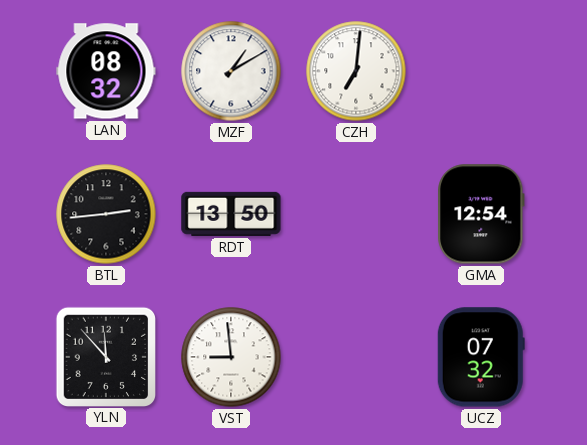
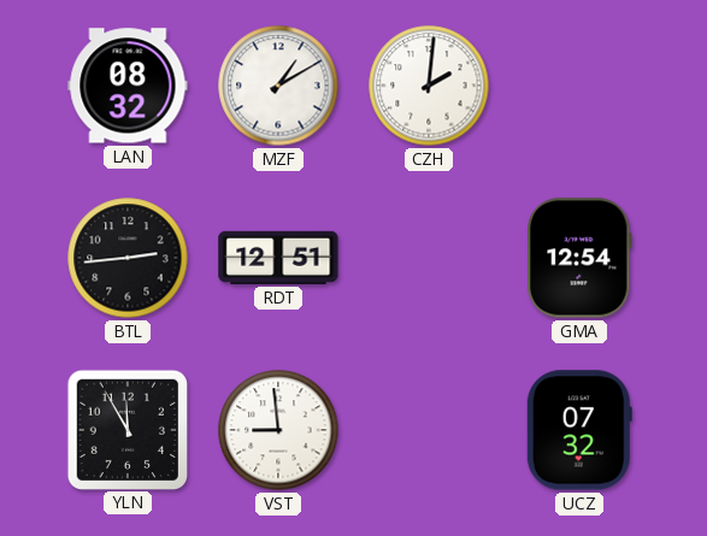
CZH: 7:01 -> 2:01 (429, 86)
RDT: 13:50 -> 12:51 (278, 258)
YLN: 11:53 -> 11:55 (126, 429)
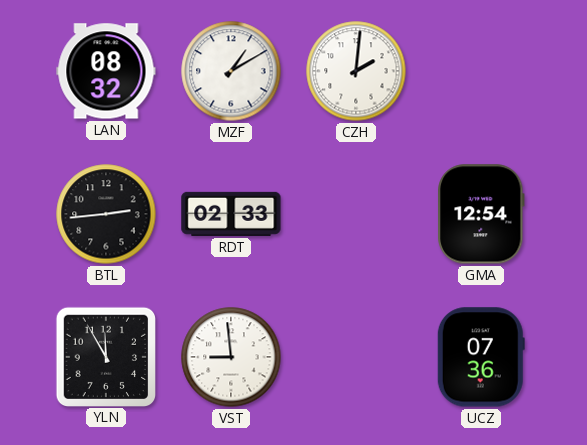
RDT: 12:51 -> 02:33 (231, 214)
UCZ: 07:32 -> 07:36 (481, 357)
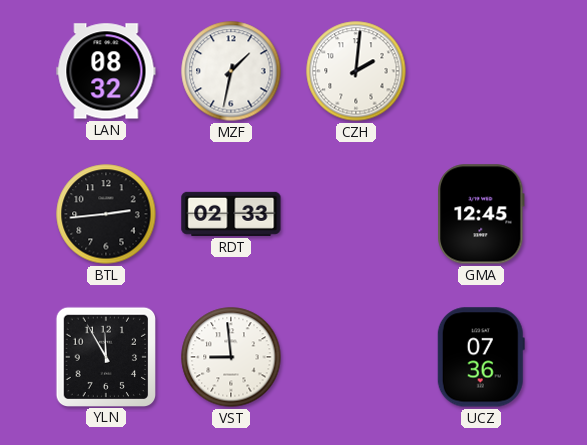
MZF: 1:10 -> 1:32 (231, 71)
GMA: 12:54 -> 12:45 (481, 214)
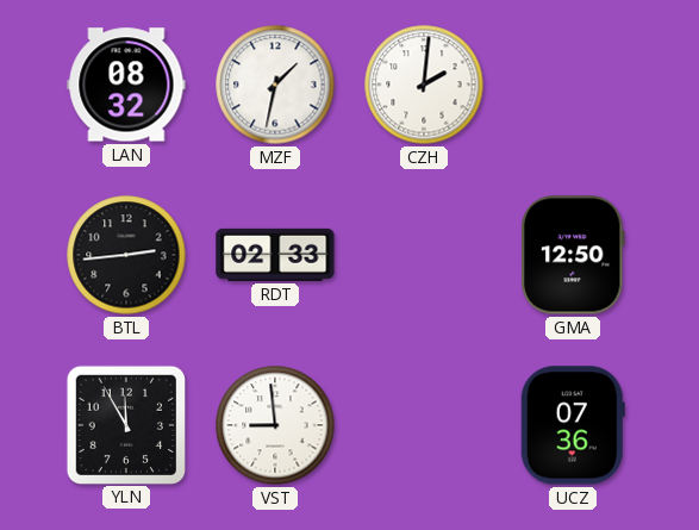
GMA: 12:45 -> 12:50 (573, 255)
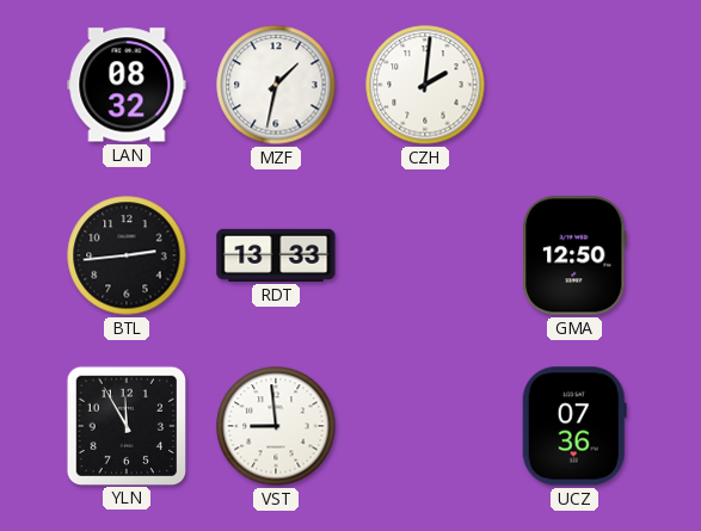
RDT: 02:33 -> 13:33 (276, 255)
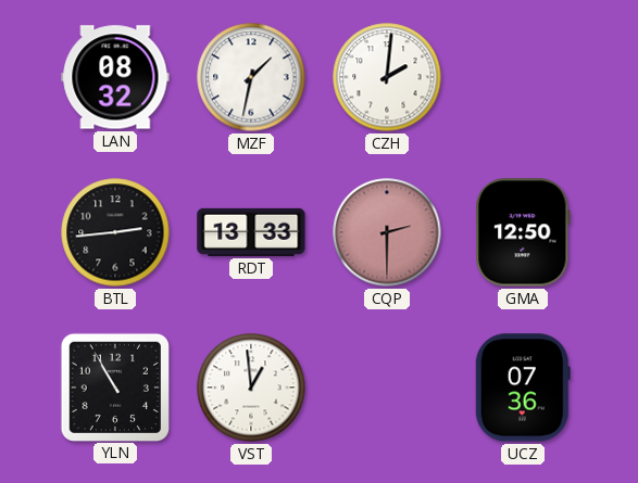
CQP: none -> 2:30 (387, 232)
YLN: 11:55 -> 10:55 (114, 386)
VST: 8:59 -> 12:59 (251, 387)
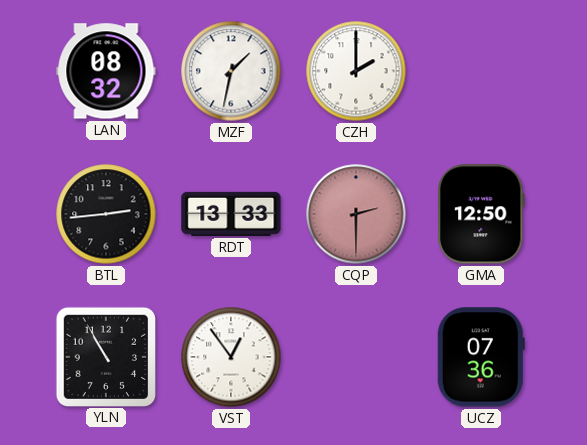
CZH: 2:01 -> 2:00 (356, 71)
VST: 12:59 -> 12:54 (231, 357)
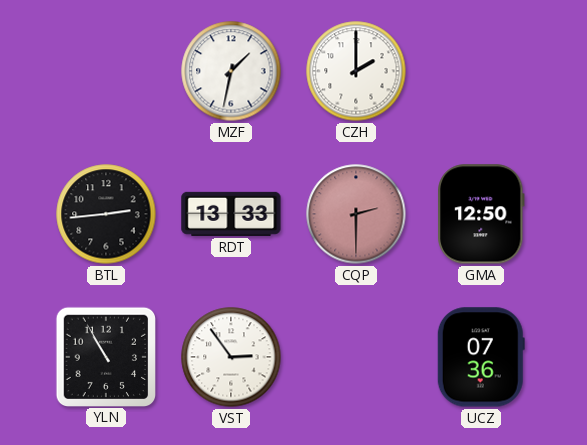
LAN: 08:32 -> none (106, 71)
VST: 12:54 -> 2:54 (231, 357)
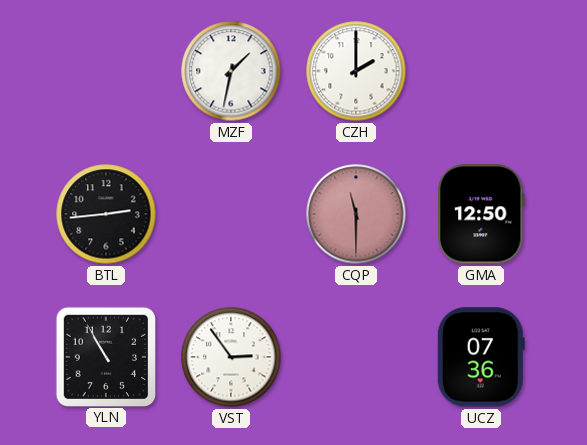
RDT: 13:33 -> none (231, 214)
CQP: 2:30 -> 11:30 (356, 214)
